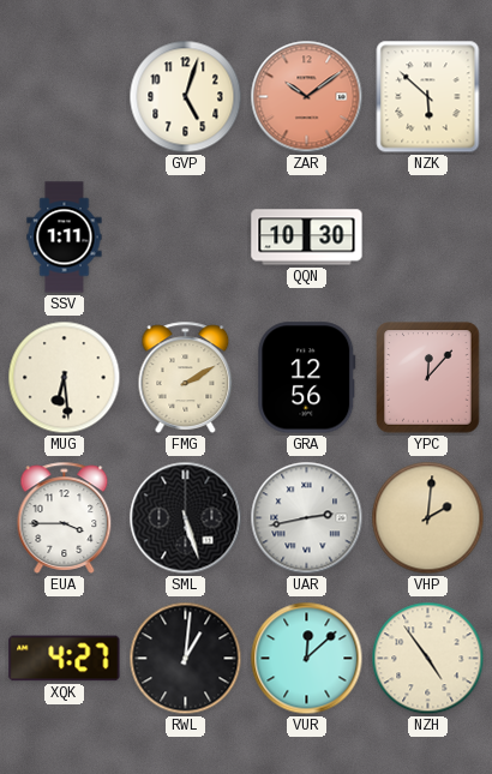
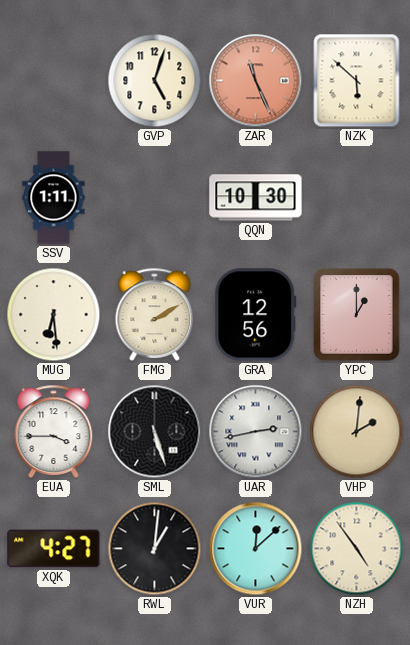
ZAR: 10:09 -> 11:26 (256, 81)
YPC: 12:07 -> 1:00 (357, 315)
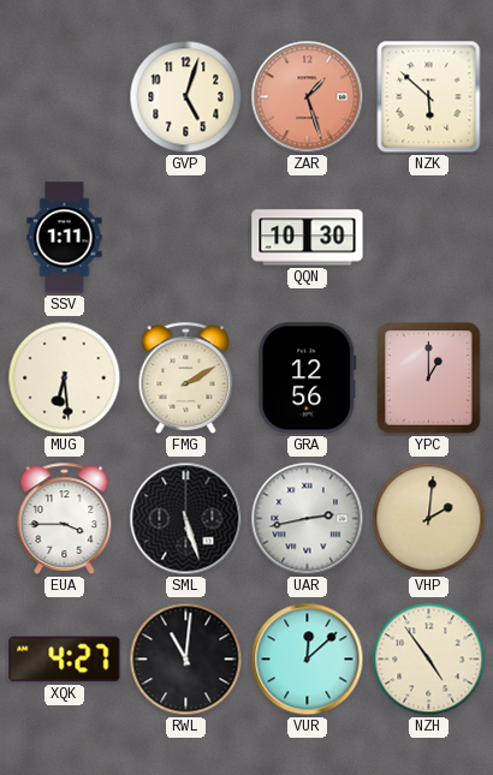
ZAR: 11:26 -> 1:27 (308, 97)
RWL: 1:01 -> 11:01 (186, 660)
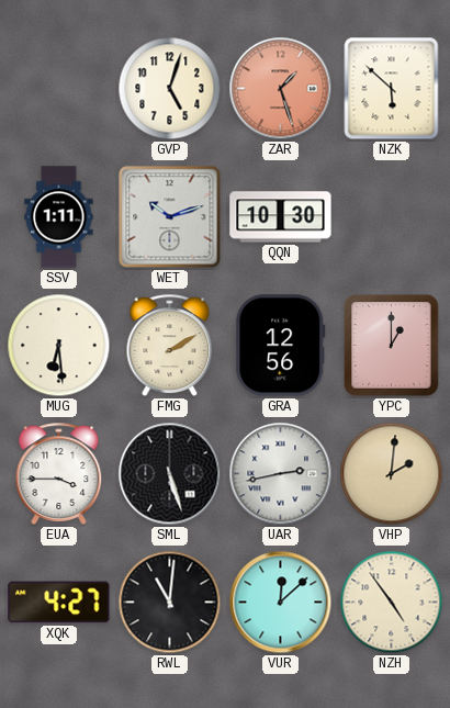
WET: none -> 10:12 (170, 217)
